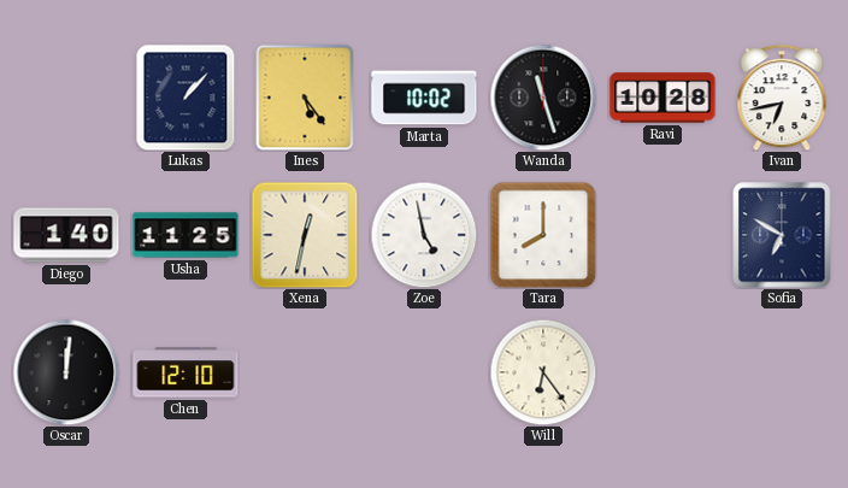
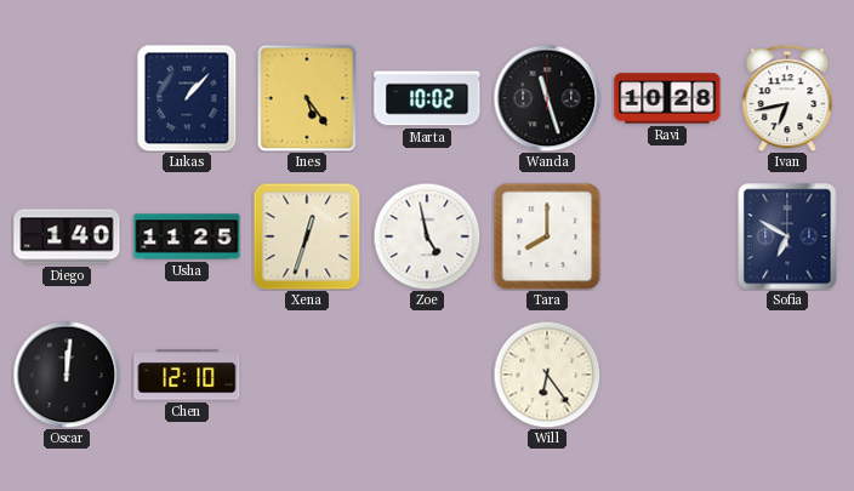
Xena: 12:32 -> 12:33 (307, 236)
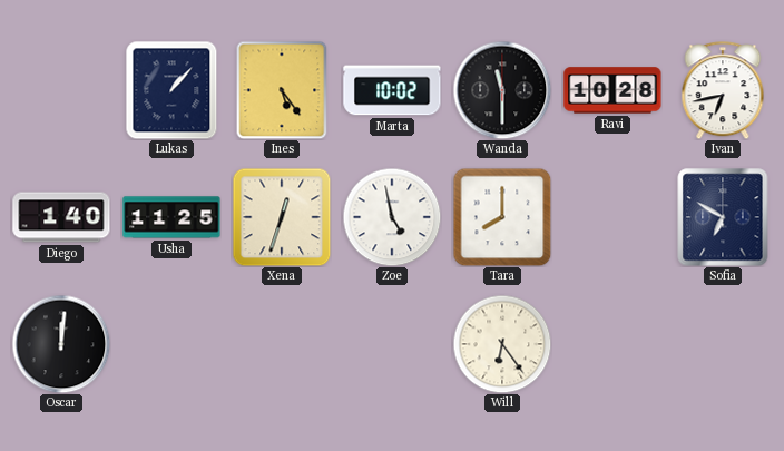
Wanda: 11:27 -> 11:30 (502, 90)
Chen: 12:10 -> none (187, 375)
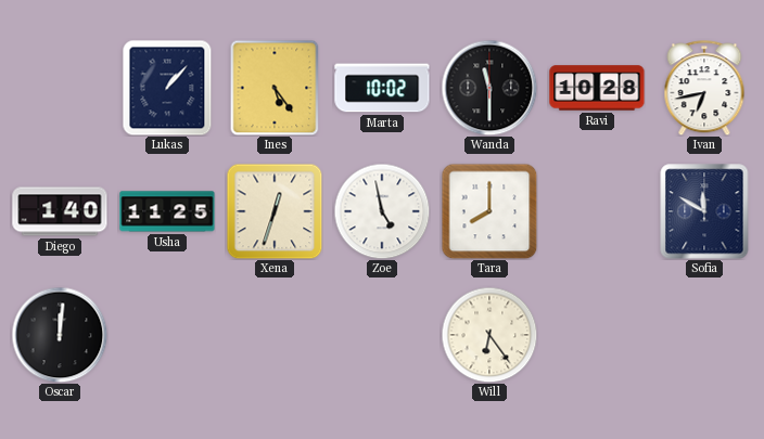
Sofia: 6:50 -> 11:50 (704, 211)
